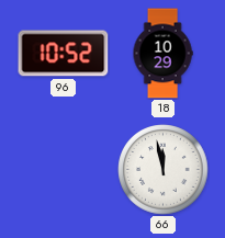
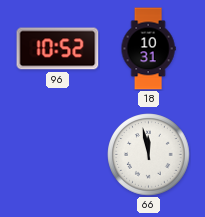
18: 10:29 -> 10:31 (148, 49)
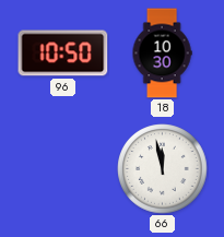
96: 10:52 -> 10:50 (63, 54)
18: 10:31 -> 10:30 (162, 54)
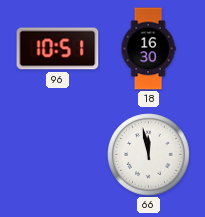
96: 10:50 -> 10:51 (58, 49)
18: 10:30 -> 16:30 (148, 49)
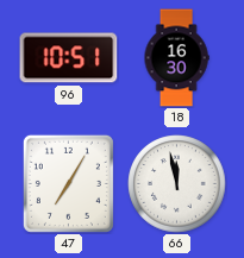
47: none -> 7:05 (68, 183)
